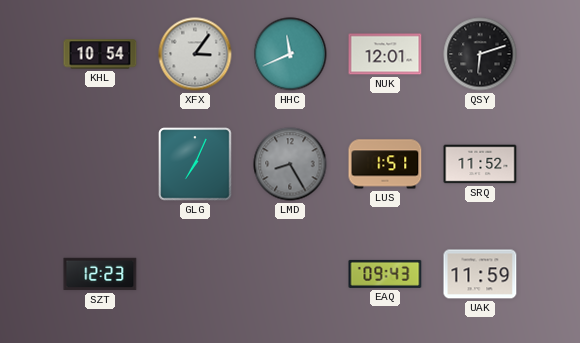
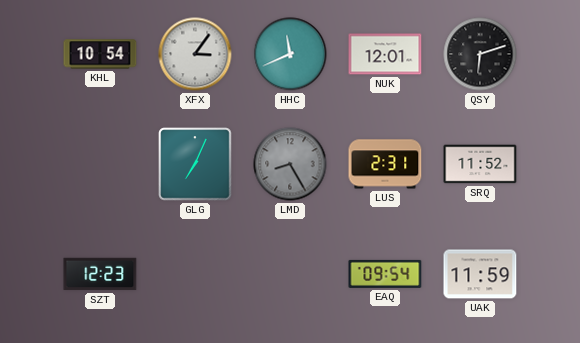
LUS: 1:51 -> 2:31 (385, 164)
EAQ: 09:43 -> 09:54 (385, 274)
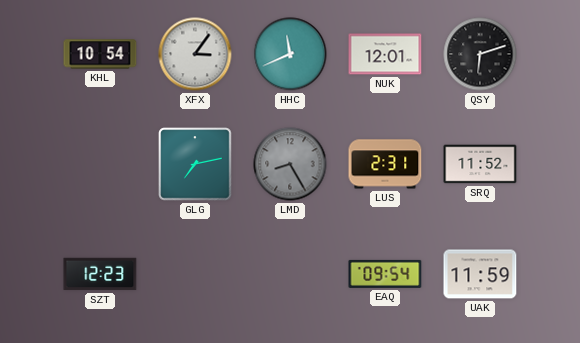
GLG: 7:04 -> 7:13 (195, 164)
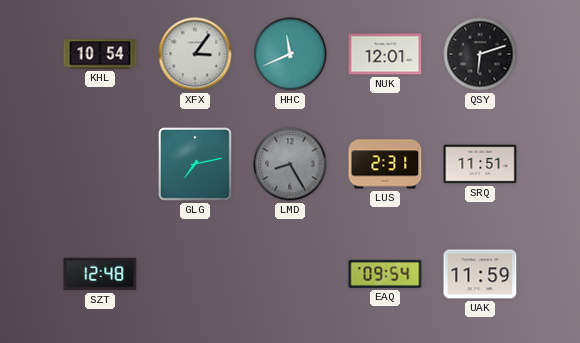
SRQ: 11:52 -> 11:51 (480, 164)
SZT: 12:23 -> 12:48 (100, 274)
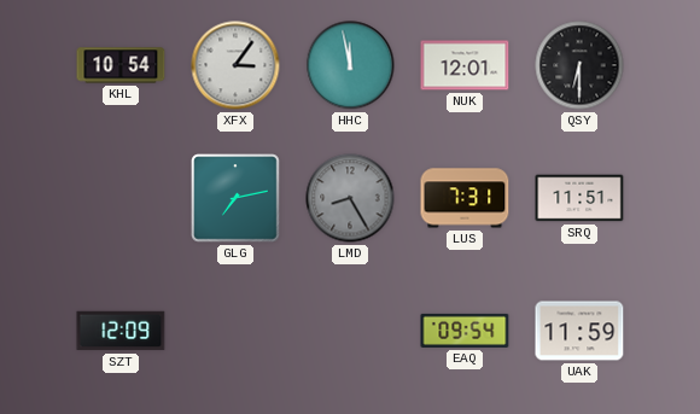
HHC: 11:41 -> 11:58 (350, 65)
QSY: 6:12 -> 6:30 (579, 65)
LUS: 2:31 -> 7:31 (465, 198)
SZT: 12:48 -> 12:09 (121, 331)
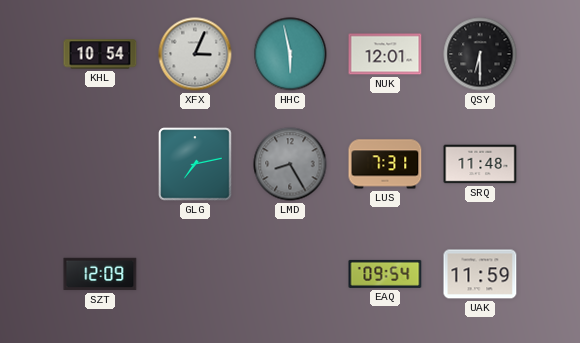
XFX: 3:06 -> 3:04 (195, 54)
HHC: 11:58 -> 5:58 (290, 54)
SRQ: 11:51 -> 11:48 (480, 164)
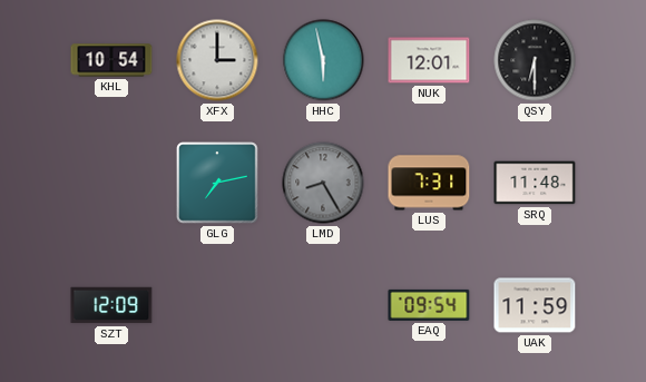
XFX: 3:04 -> 3:00 (217, 60)
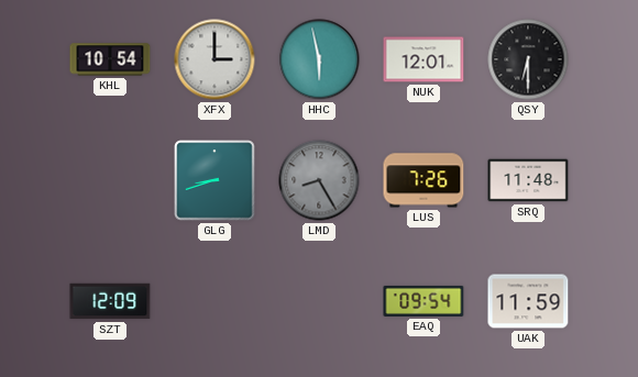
GLG: 7:13 -> 8:42 (215, 180)
LUS: 7:31 -> 7:26 (424, 180)
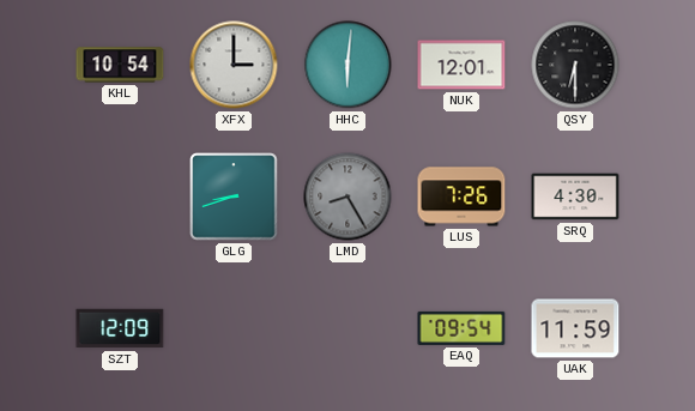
HHC: 5:58 -> 6:01 (347, 65)
SRQ: 11:48 -> 4:30 (575, 197)
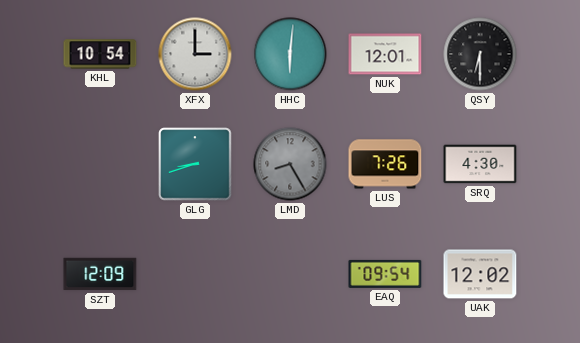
UAK: 11:59 -> 12:02 (480, 274)
